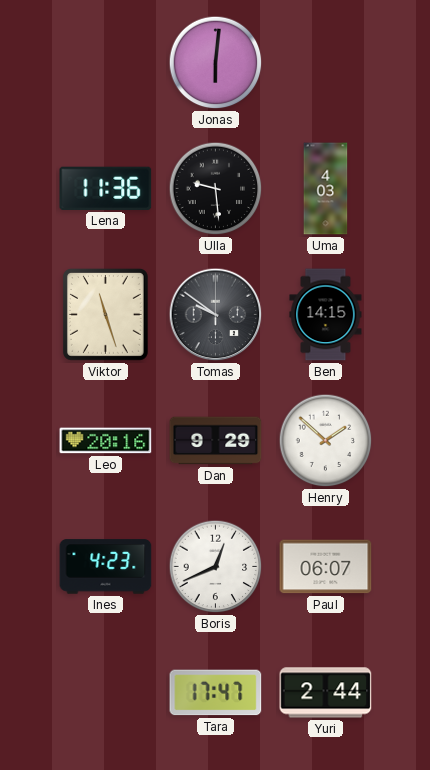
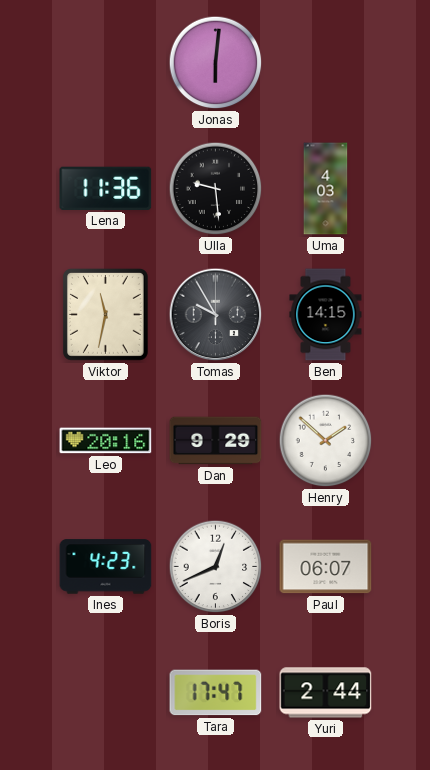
Viktor: 11:27 -> 11:32 (105, 314)
Tomas: 9:51 -> 9:55 (216, 315)
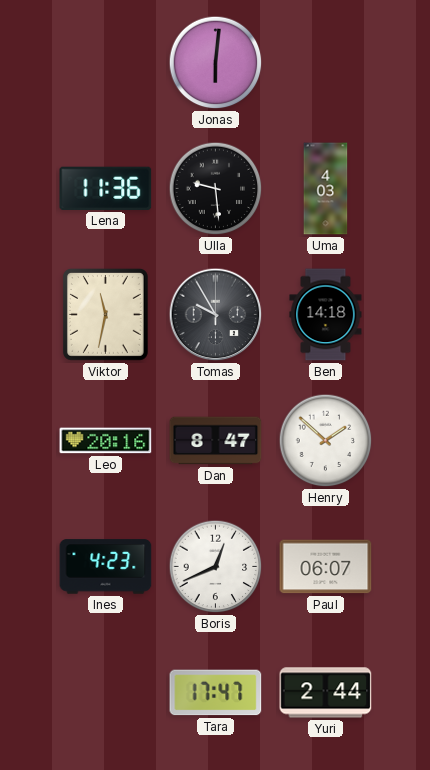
Ben: 14:15 -> 14:18 (326, 315)
Dan: 9:29 -> 8:47 (216, 441)
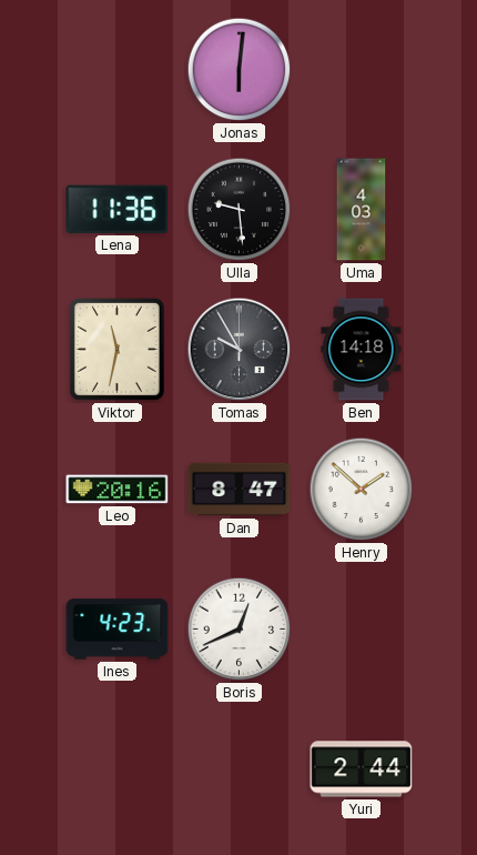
Paul: 06:07 -> none (326, 567)
Tara: 17:47 -> none (216, 693)
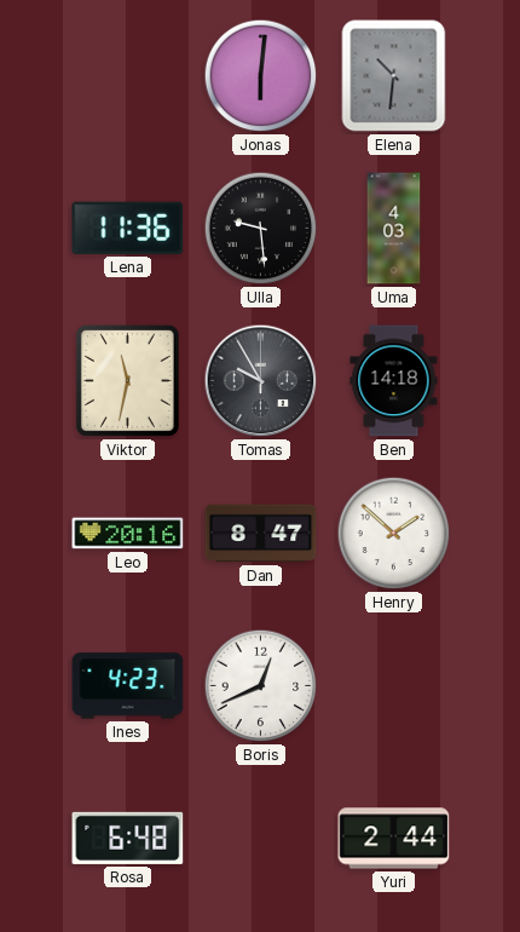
Elena: none -> 10:31 (394, 76)
Rosa: none -> 6:48 (128, 838)
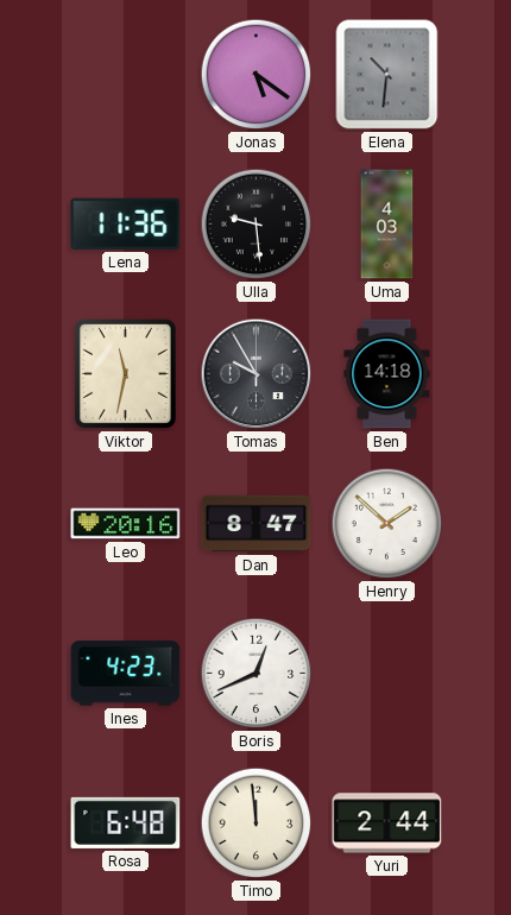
Jonas: 6:01 -> 5:21 (257, 75)
Timo: none -> 11:59 (257, 823)
